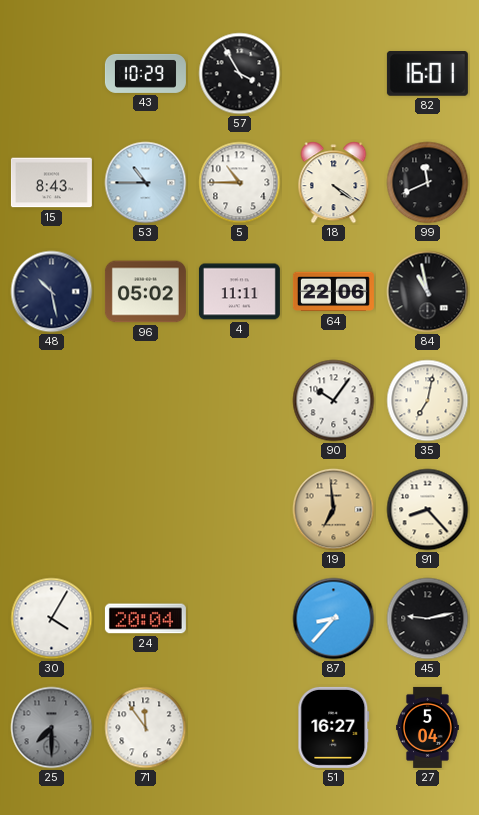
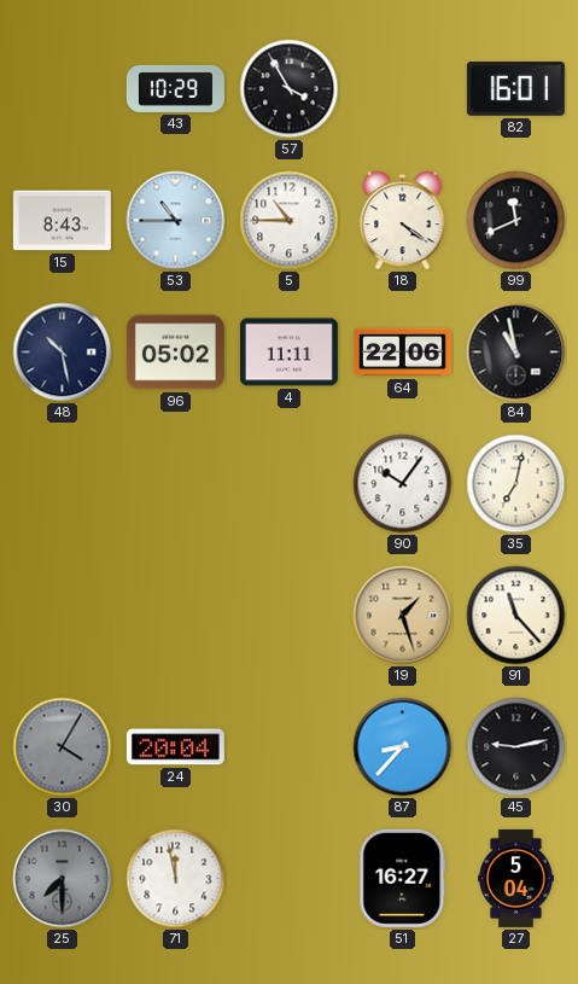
19: 6:59 -> 1:27 (403, 616)
91: 8:23 -> 11:23 (516, 616)
30 dial: white -> grey (63, 747)
71: 11:54 -> 11:58 (176, 879)
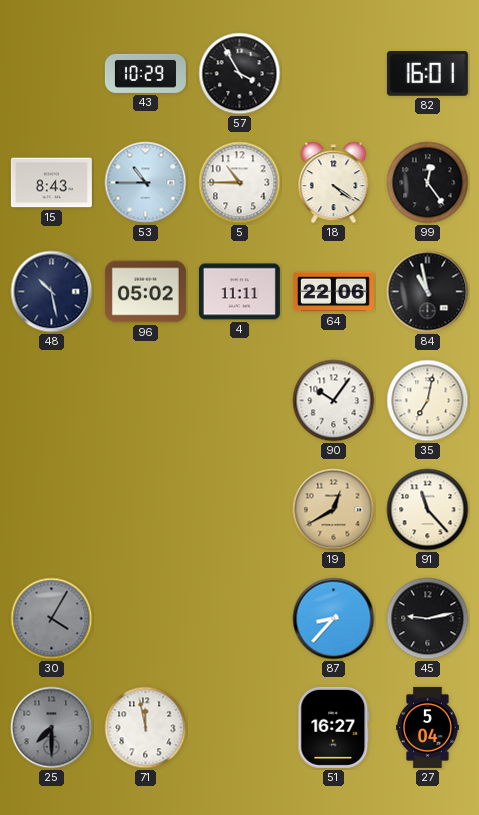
99: 11:41 -> 12:24 (428, 183)
19: 1:27 -> 12:40 (334, 510)
24: 20:04 -> none (175, 747)
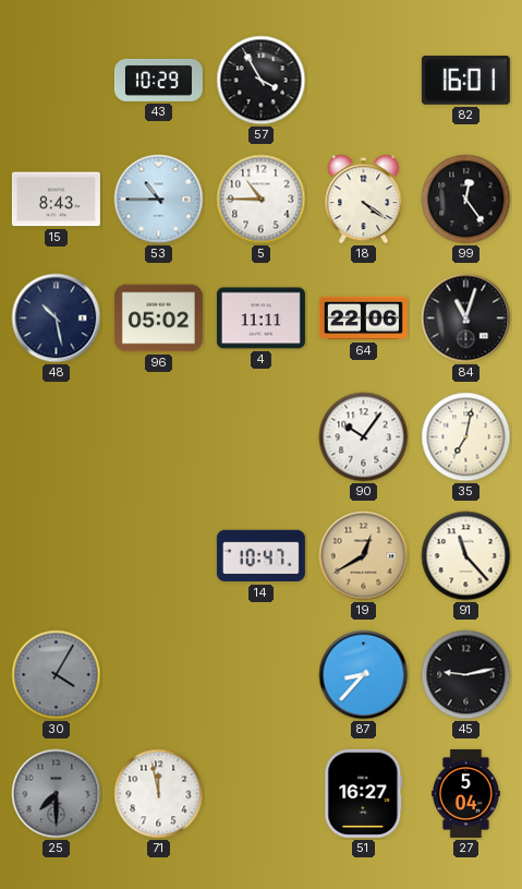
84: 10:58 -> 11:03 (466, 319)
14: none -> 10:47 (260, 556)
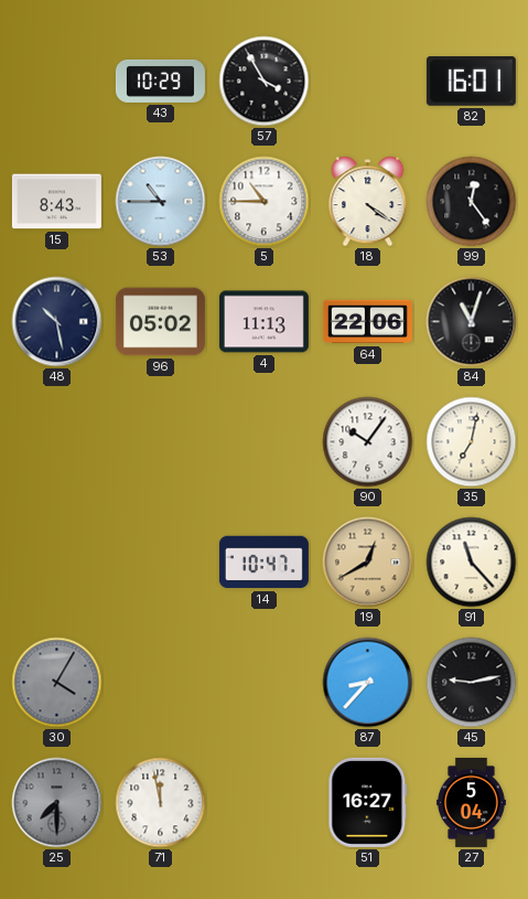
4: 11:11 -> 11:13 (263, 322)
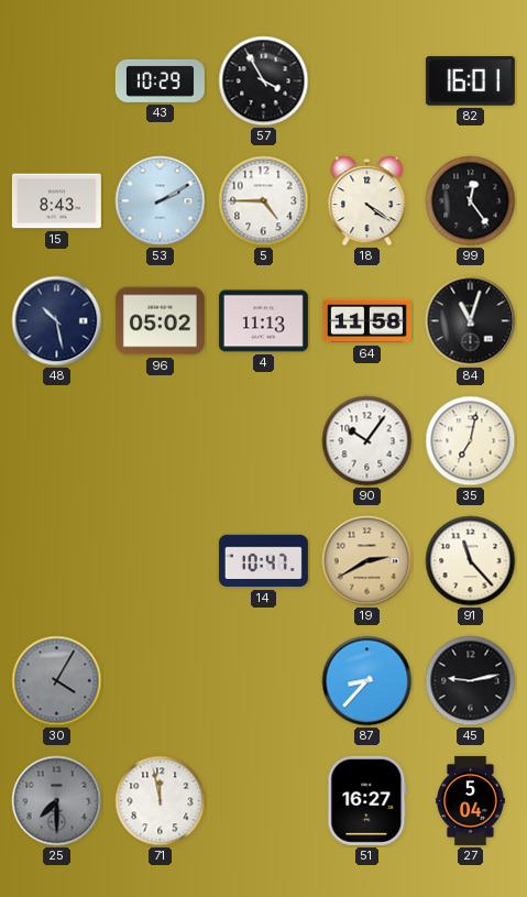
53: 10:45 -> 2:10 (161, 201)
5: 10:45 -> 4:45 (264, 201)
64: 22:06 -> 11:58 (366, 321)
19: 12:40 -> 2:40 (367, 561)
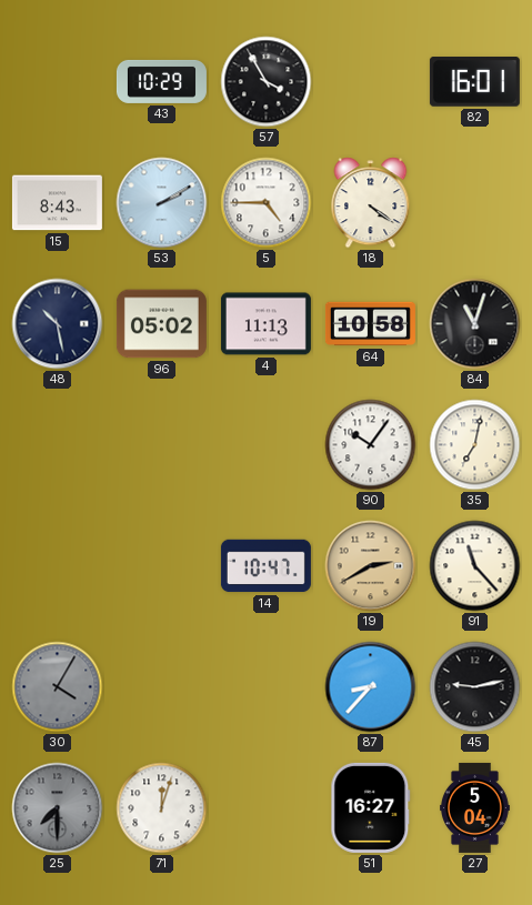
99: 12:24 -> none (471, 201)
64: 11:58 -> 10:58 (370, 324)
71: 11:58 -> 12:03 (162, 808)
